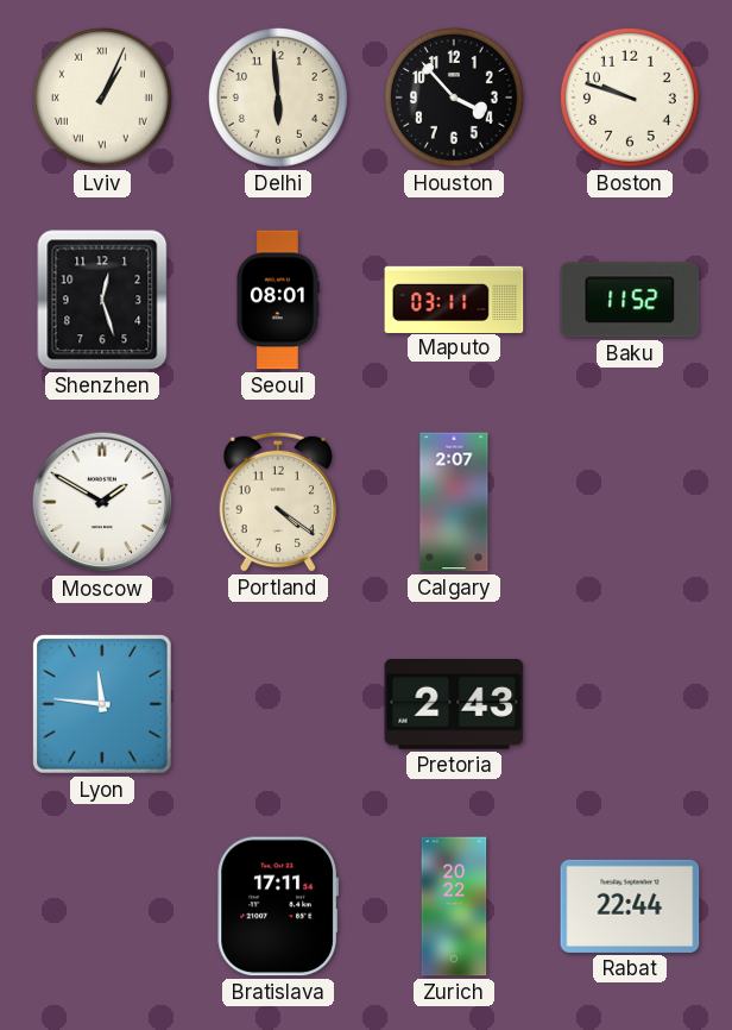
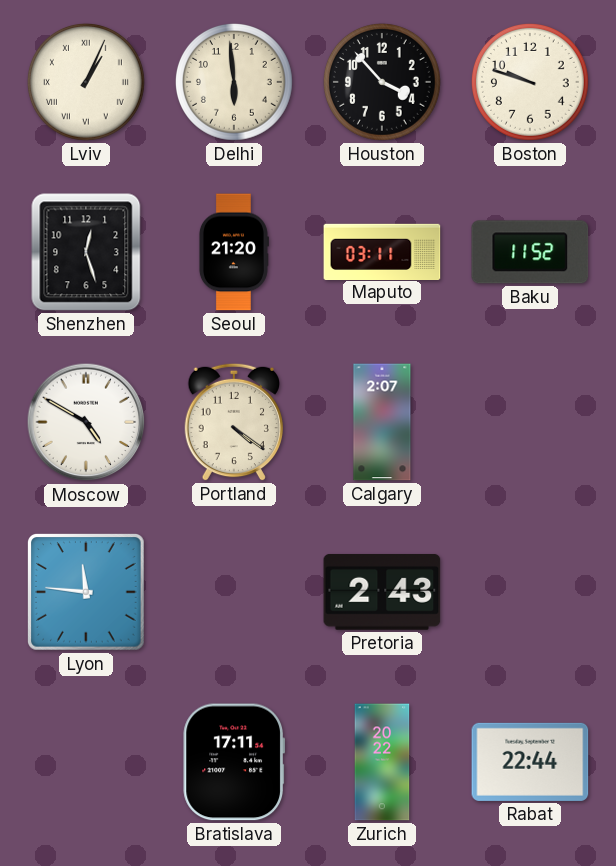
Seoul: 08:01 -> 21:20 (233, 252)
Moscow: 1:50 -> 4:50 (86, 422)
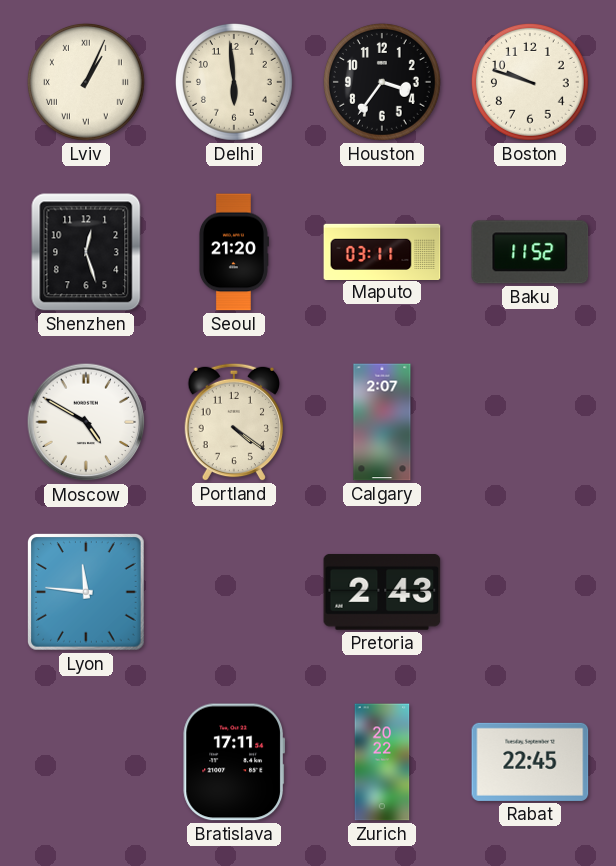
Houston: 3:53 -> 3:36 (382, 82)
Rabat: 22:44 -> 22:45 (530, 762)
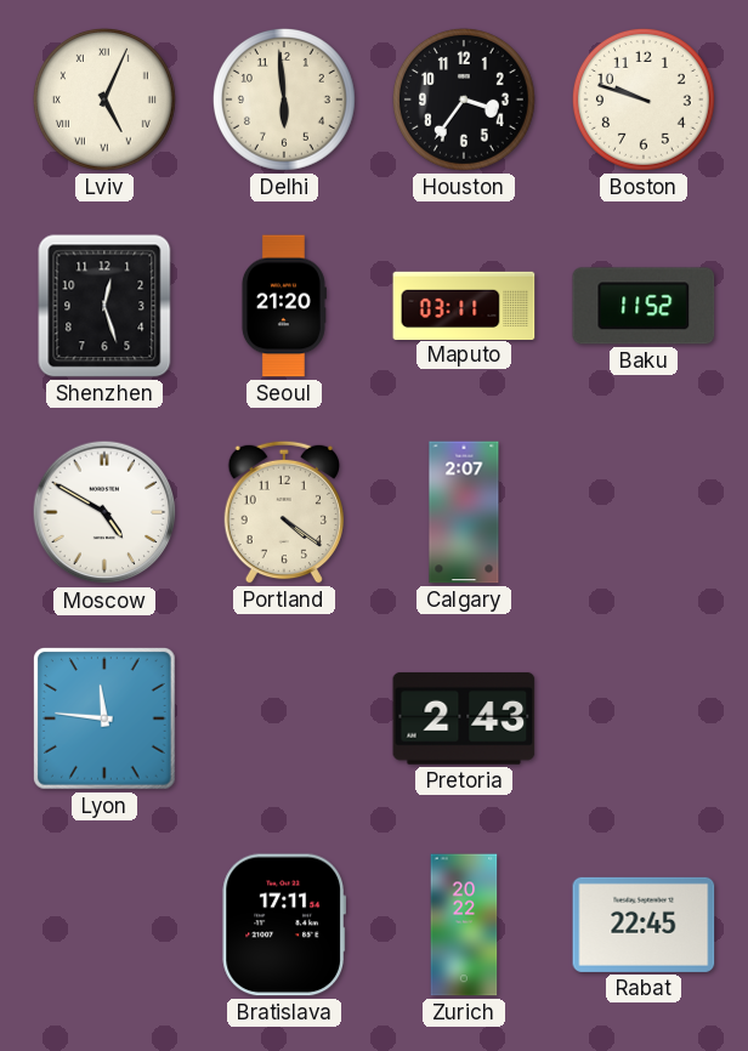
Lviv: 1:04 -> 5:04 (104, 100)
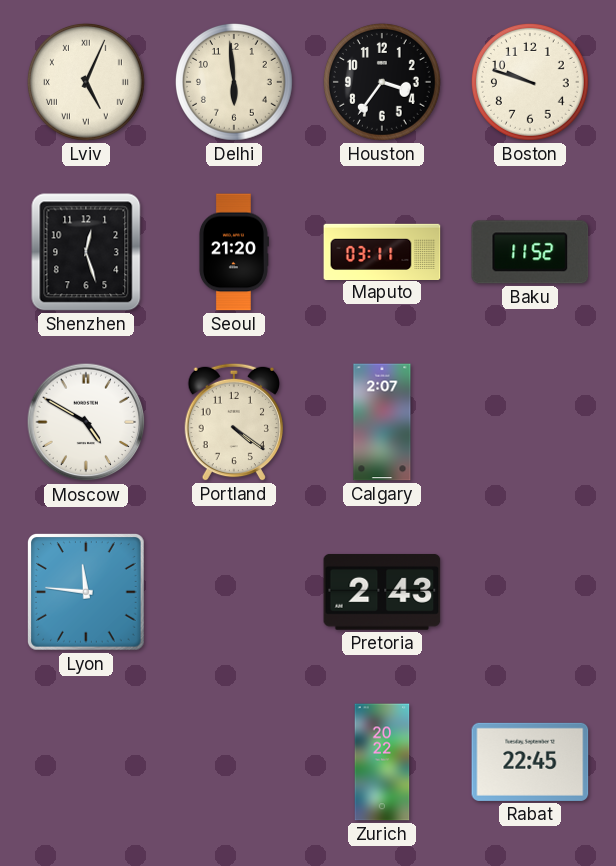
Bratislava: 17:11 -> none (283, 925)
